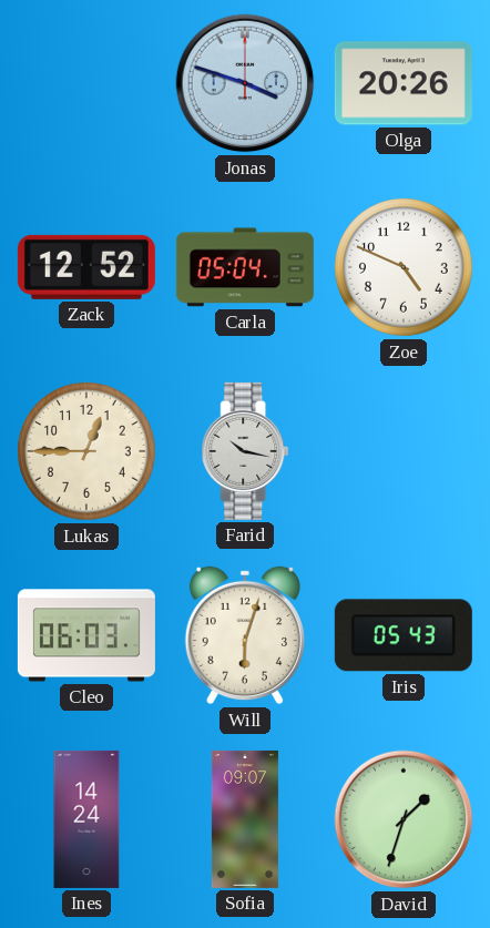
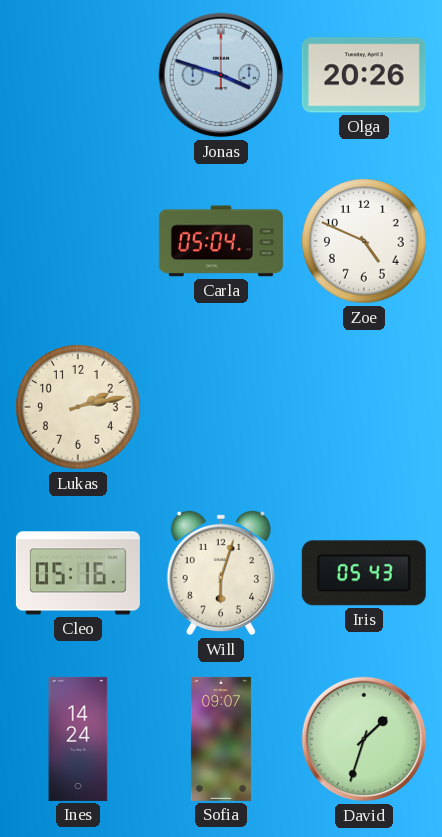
Zack: 12:52 -> none (86, 267)
Lukas: 12:45 -> 2:13 (78, 407)
Farid: 10:17 -> none (245, 451)
Cleo: 06:03 -> 05:16 (78, 573)
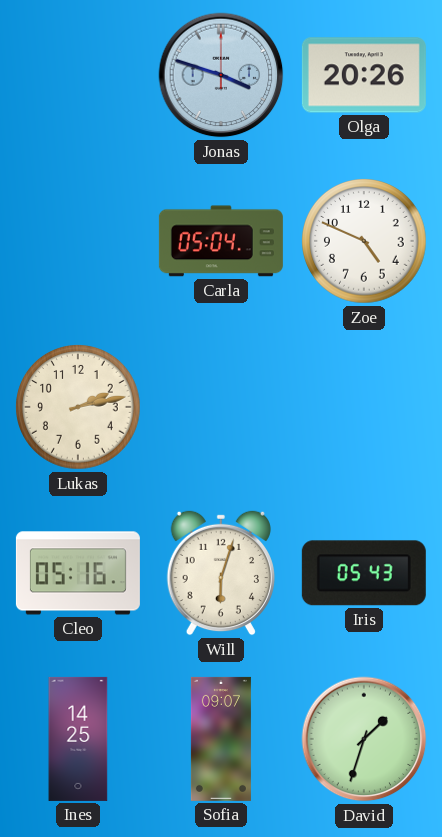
Ines: 14:24 -> 14:25 (78, 739)
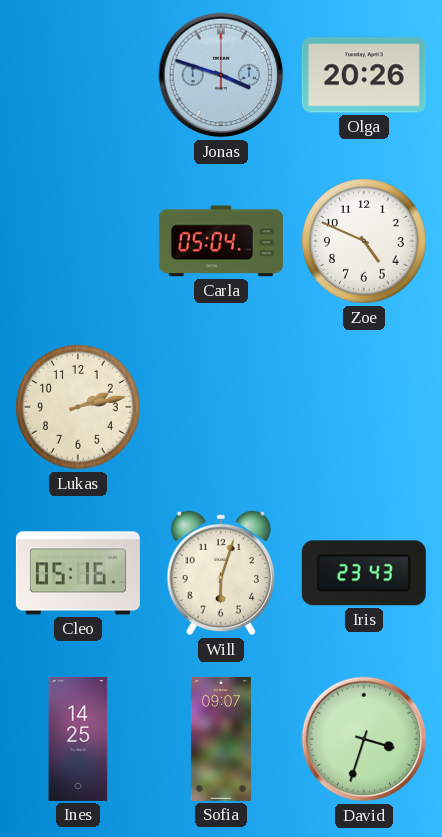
Iris: 05:43 -> 23:43 (364, 573)
David: 1:33 -> 3:33 (364, 739)
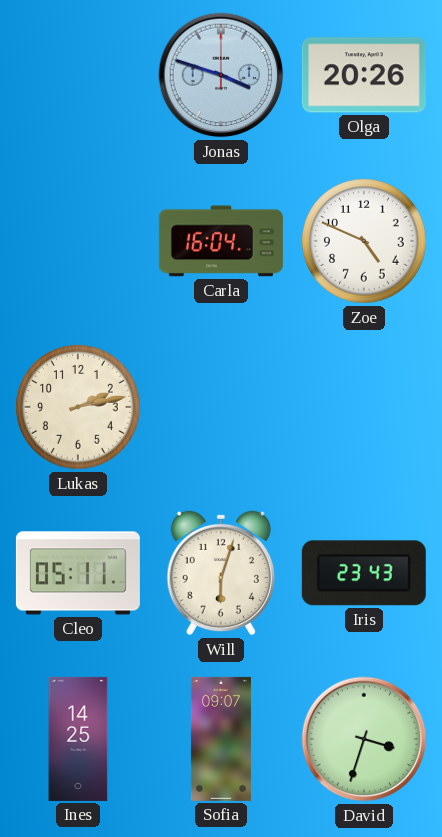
Carla: 05:04 -> 16:04 (221, 241)
Cleo: 05:16 -> 05:11 (78, 573)
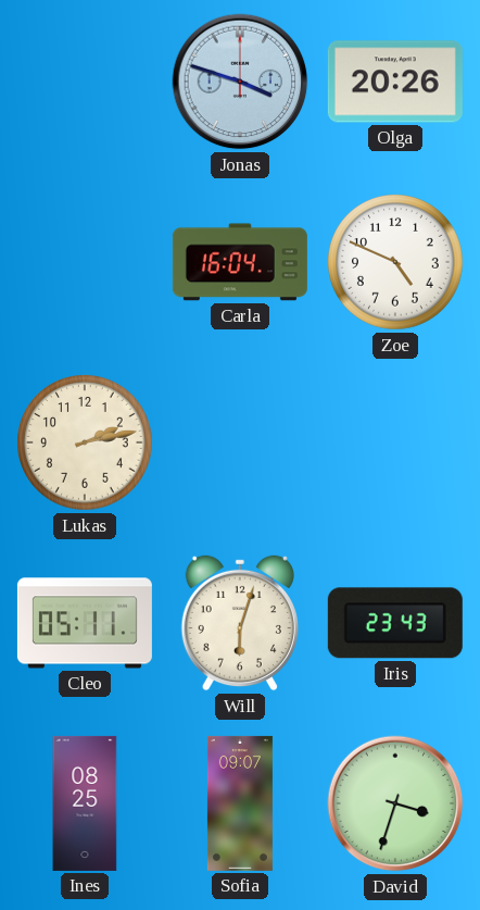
Ines: 14:25 -> 08:25 (85, 803)
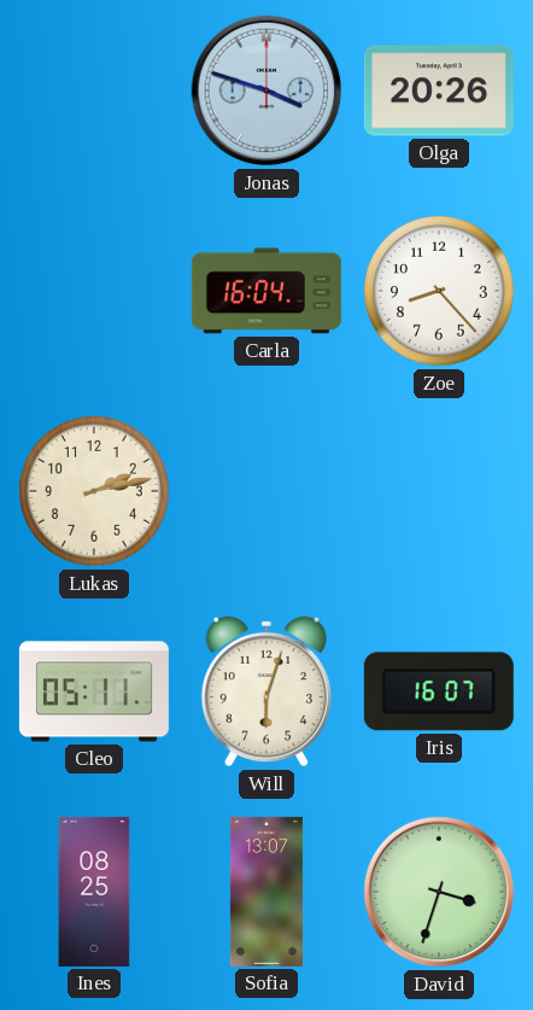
Zoe: 4:49 -> 8:23 (439, 291)
Iris: 23:43 -> 16:07 (439, 691)
Sofia: 09:07 -> 13:07 (266, 892)
